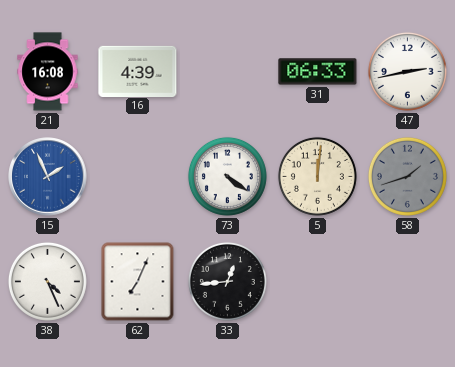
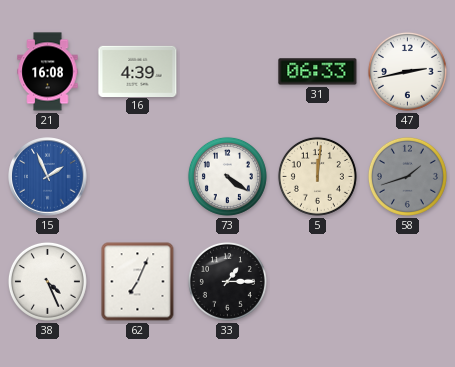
33: 12:44 -> 1:15 (227, 281)
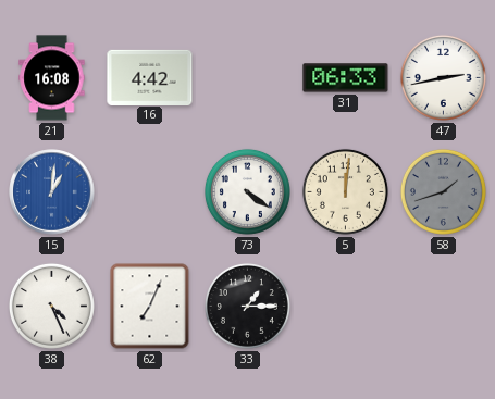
16: 4:39 -> 4:42 (150, 77)
15: 1:56 -> 1:01 (52, 192)
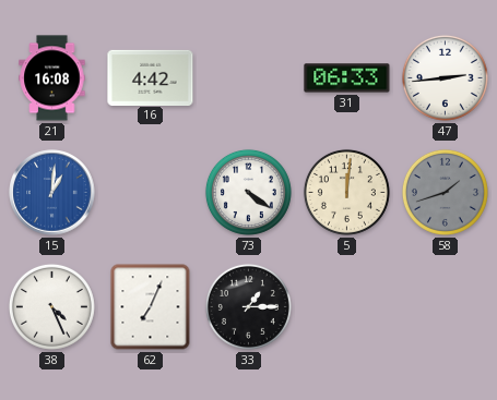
47: 2:43 -> 2:44 (445, 77)
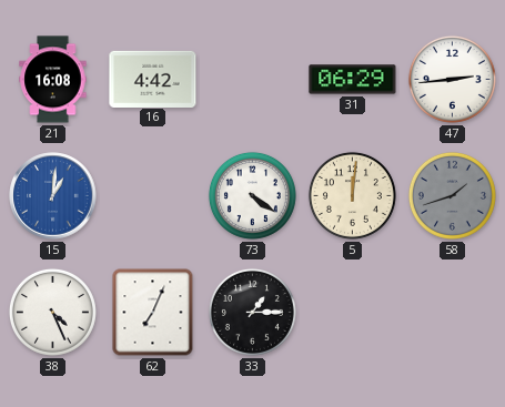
31: 06:33 -> 06:29 (353, 80)
